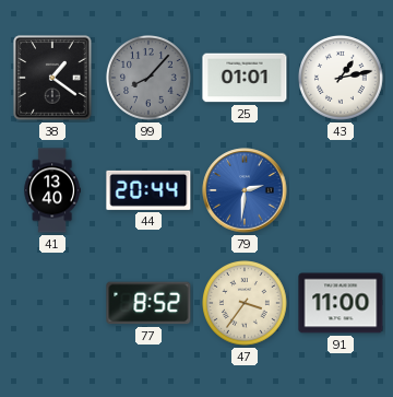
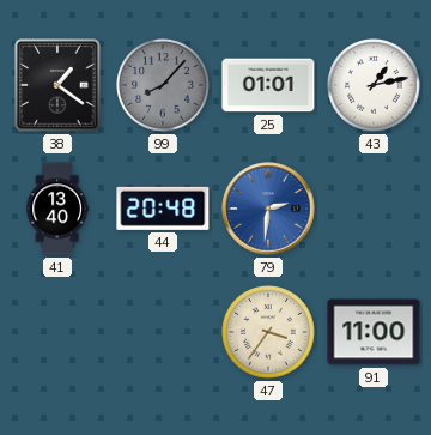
44: 20:44 -> 20:48 (163, 209)
77: 8:52 -> none (148, 303)
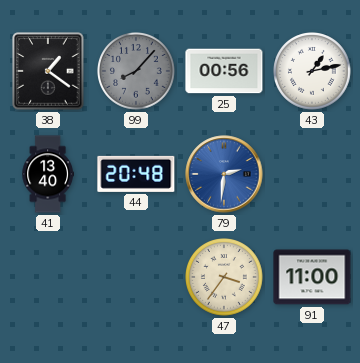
25: 01:01 -> 00:56 (224, 71)
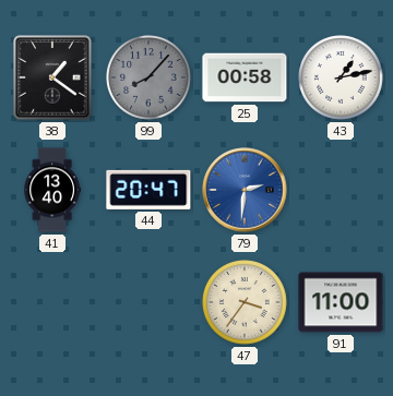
25: 00:56 -> 00:58 (245, 77)
44: 20:48 -> 20:47 (148, 190)
